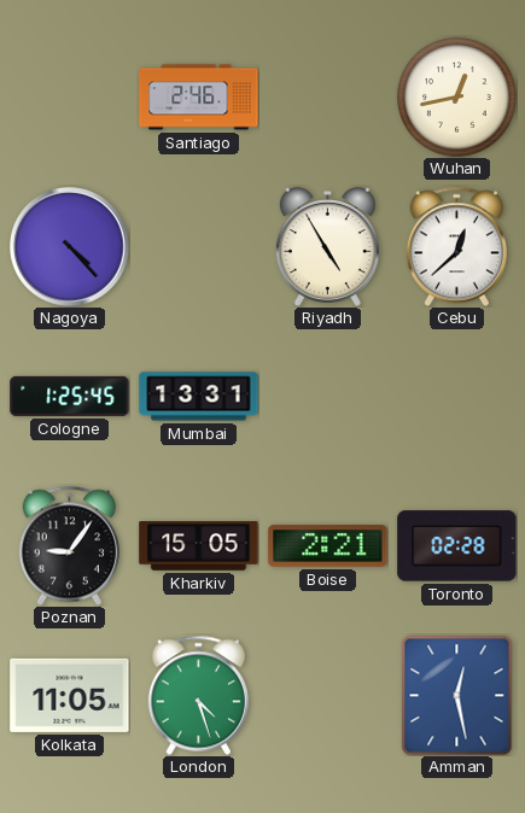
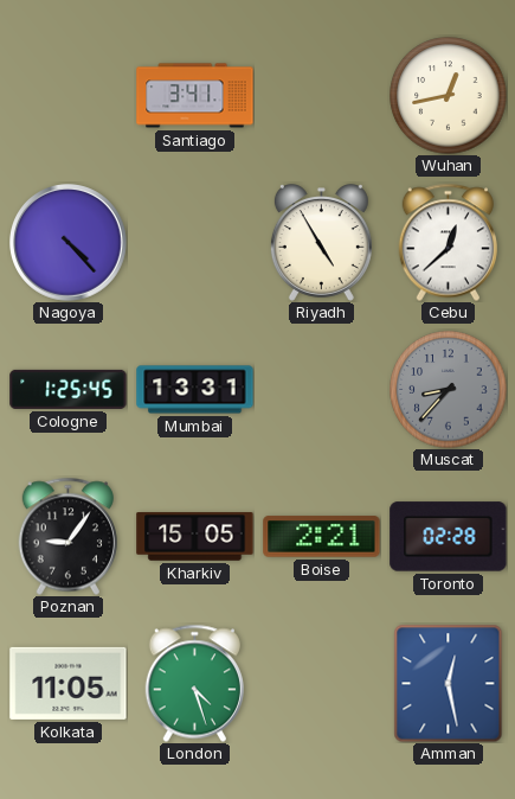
Santiago: 2:46 -> 3:41 (195, 96)
Muscat: none -> 8:37 (449, 390)
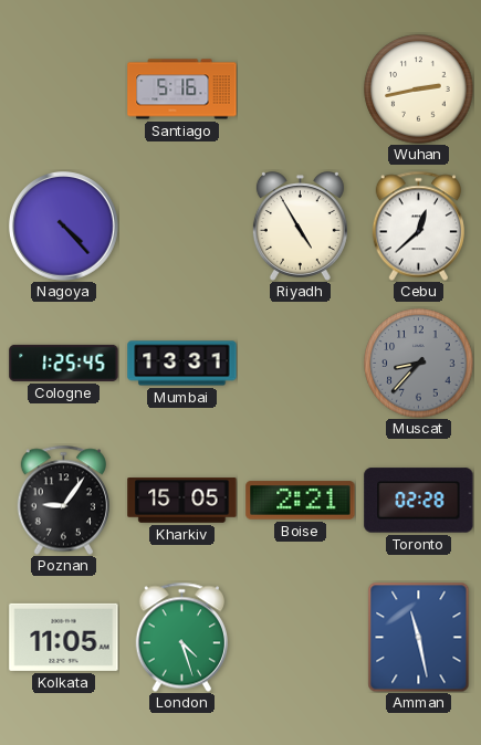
Santiago: 3:41 -> 5:16 (182, 90)
Wuhan: 12:43 -> 2:43 (419, 90)
Amman: 12:28 -> 11:28 (419, 637)
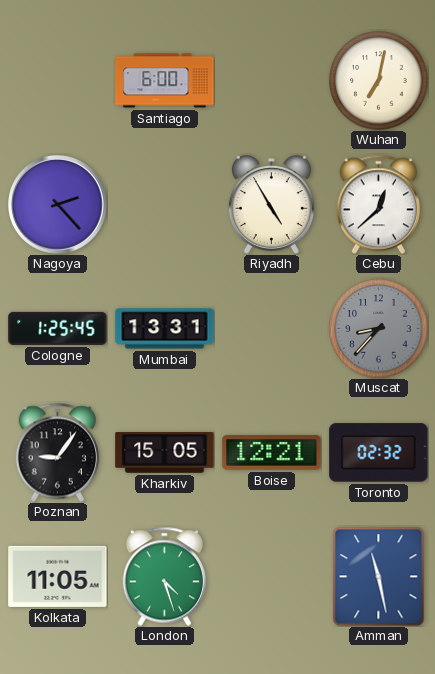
Santiago: 5:16 -> 6:00 (165, 81)
Wuhan: 2:43 -> 7:02 (379, 81)
Nagoya: 4:23 -> 2:23 (58, 205)
Boise: 2:21 -> 12:21 (272, 453)
Toronto: 02:28 -> 02:32 (379, 453)
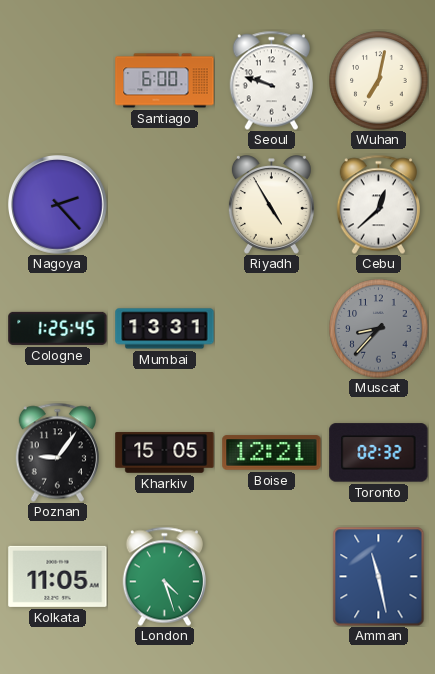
Seoul: none -> 9:48 (271, 80)
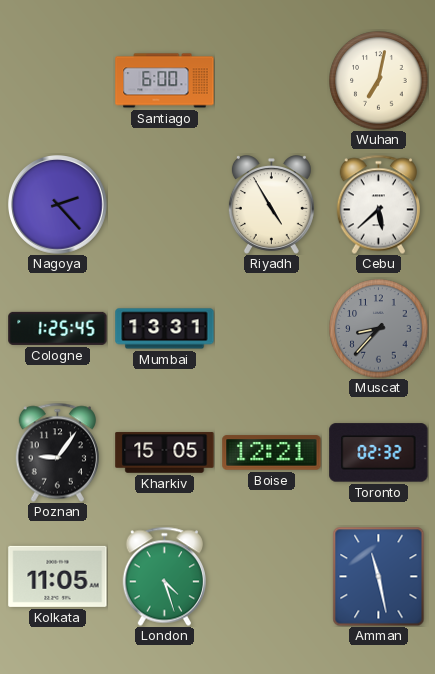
Seoul: 9:48 -> none (271, 80)
Cebu: 12:38 -> 5:38 (378, 204)
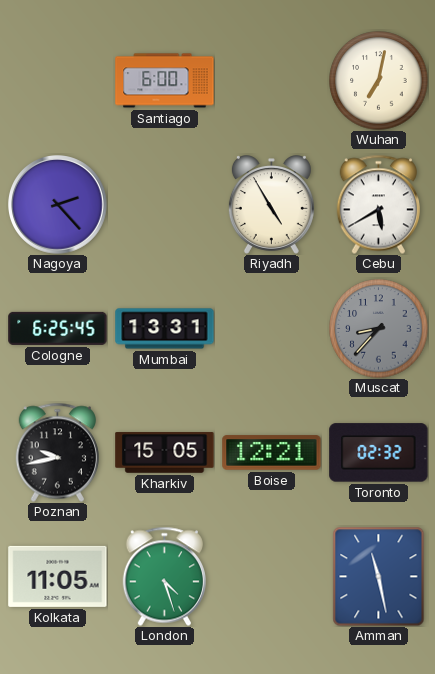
Cebu: 5:38 -> 5:40 (378, 204)
Cologne: 1:25 -> 6:25 (58, 328)
Poznan: 9:06 -> 9:43 (57, 452)
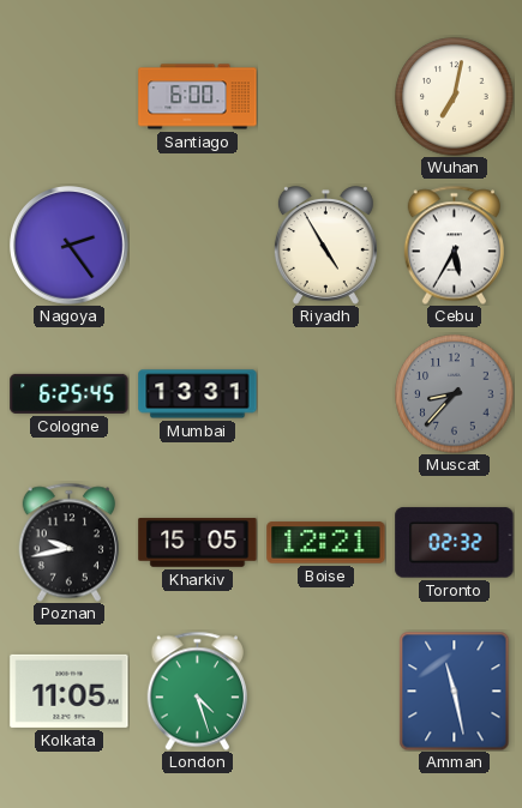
Nagoya: 2:23 -> 2:24 (70, 246)
Cebu: 5:40 -> 5:35 (454, 245)
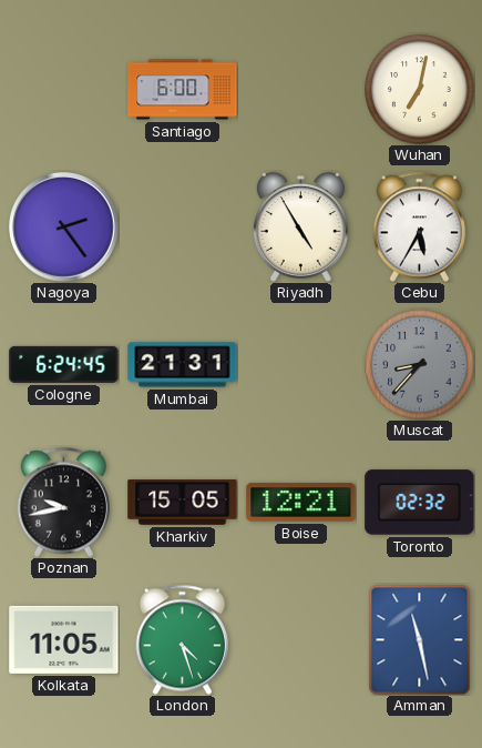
Cologne: 6:25 -> 6:24 (64, 364)
Mumbai: 13:31 -> 21:31 (183, 365)
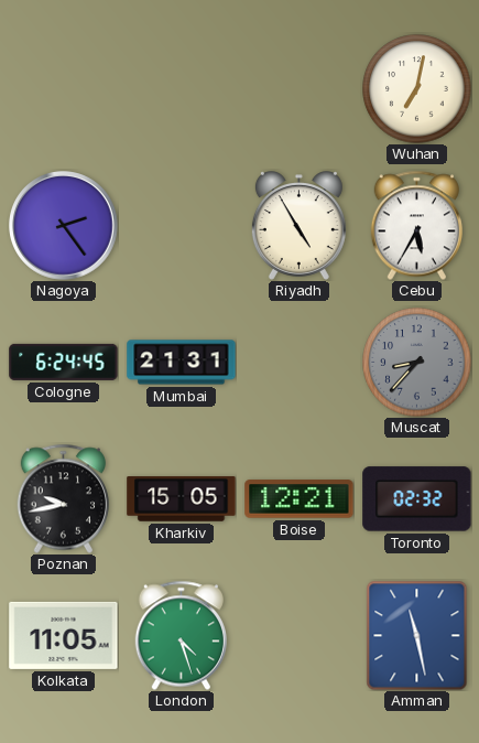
Santiago: 6:00 -> none (183, 90)
